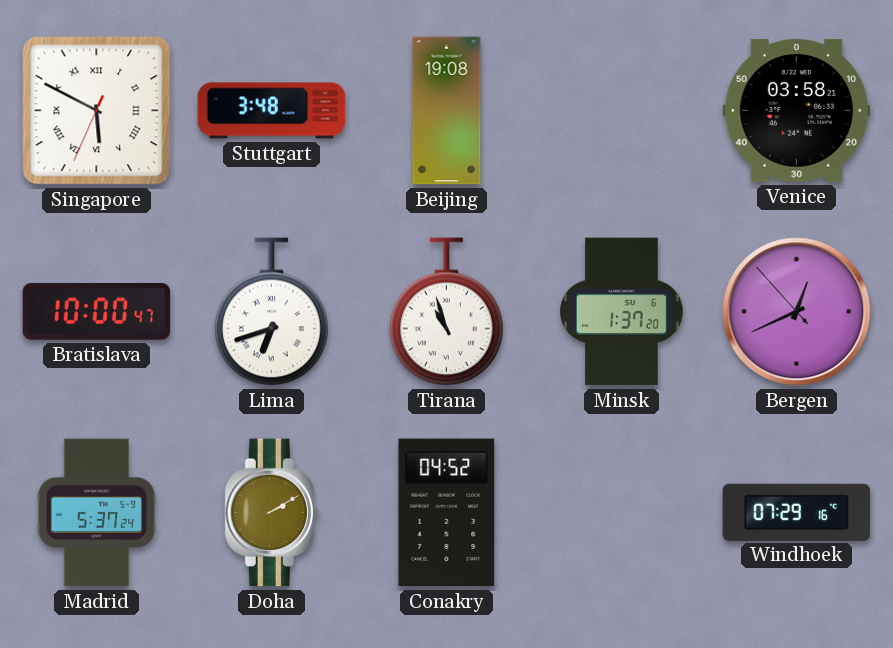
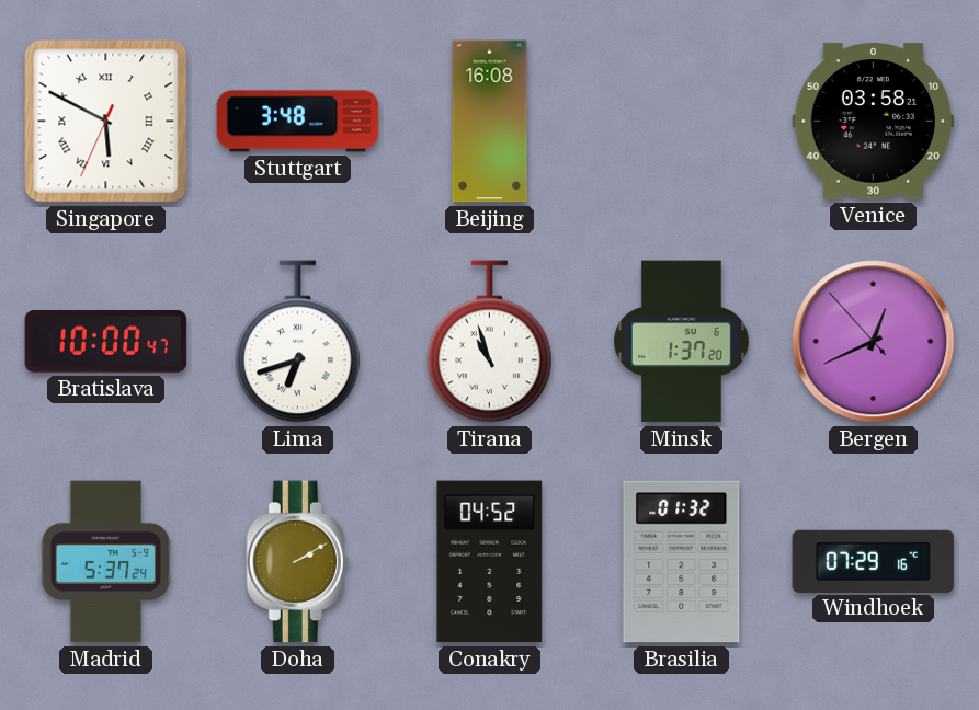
Beijing: 19:08 -> 16:08 (490, 122)
Brasilia: none -> 01:32 (682, 562)
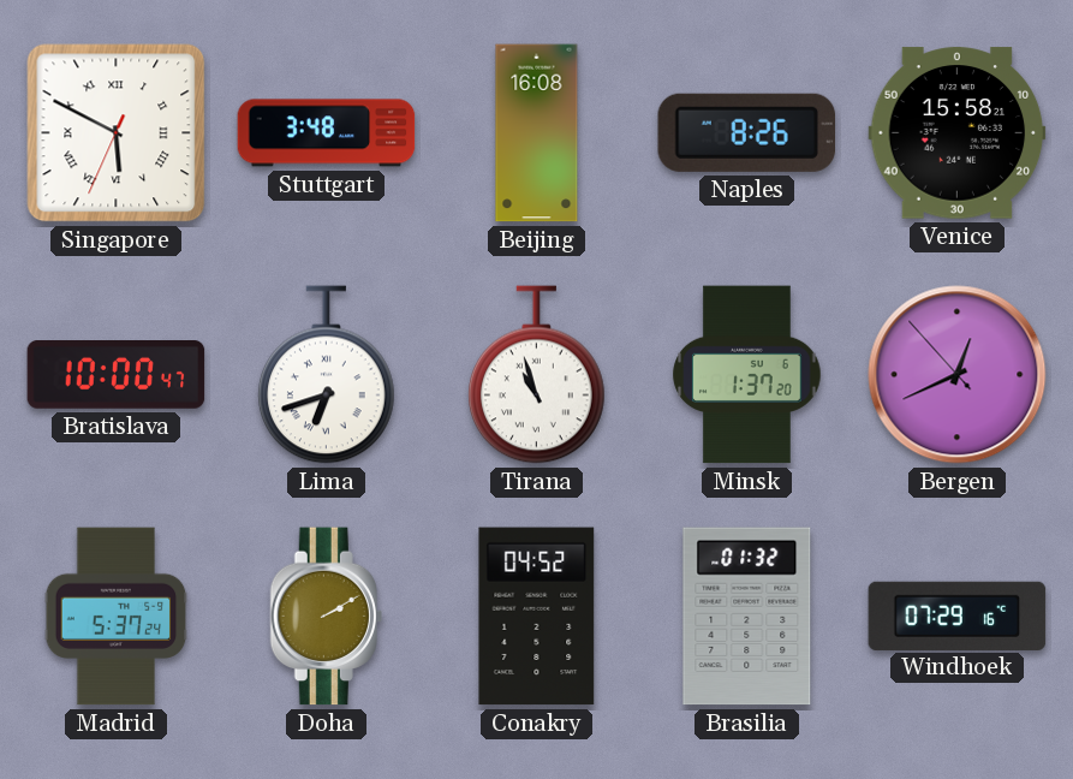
Naples: none -> 8:26 (746, 132)
Venice: 03:58 -> 15:58 (958, 133)
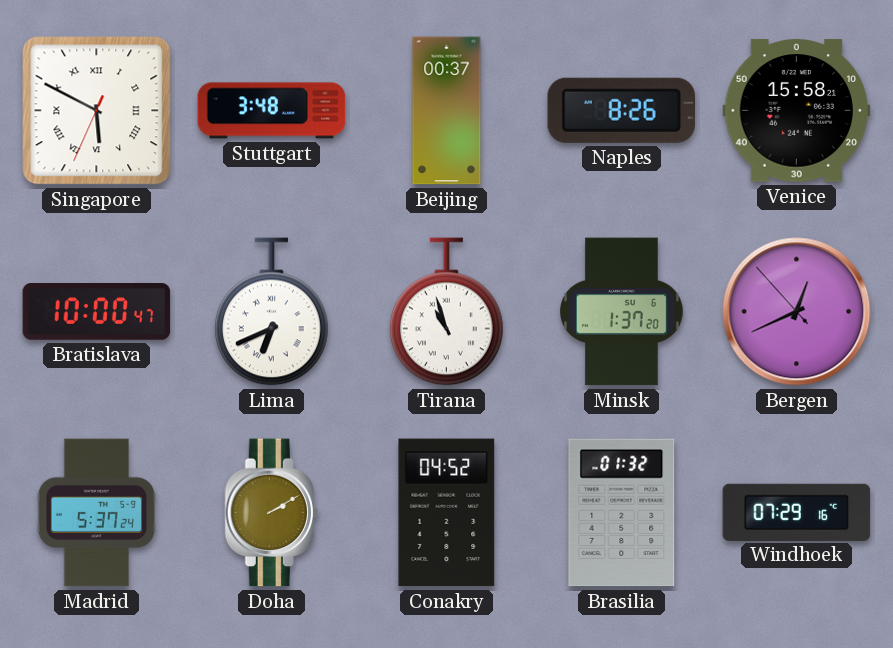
Beijing: 16:08 -> 00:37 (447, 111)
Lima: 6:42 -> 6:41 (271, 312)
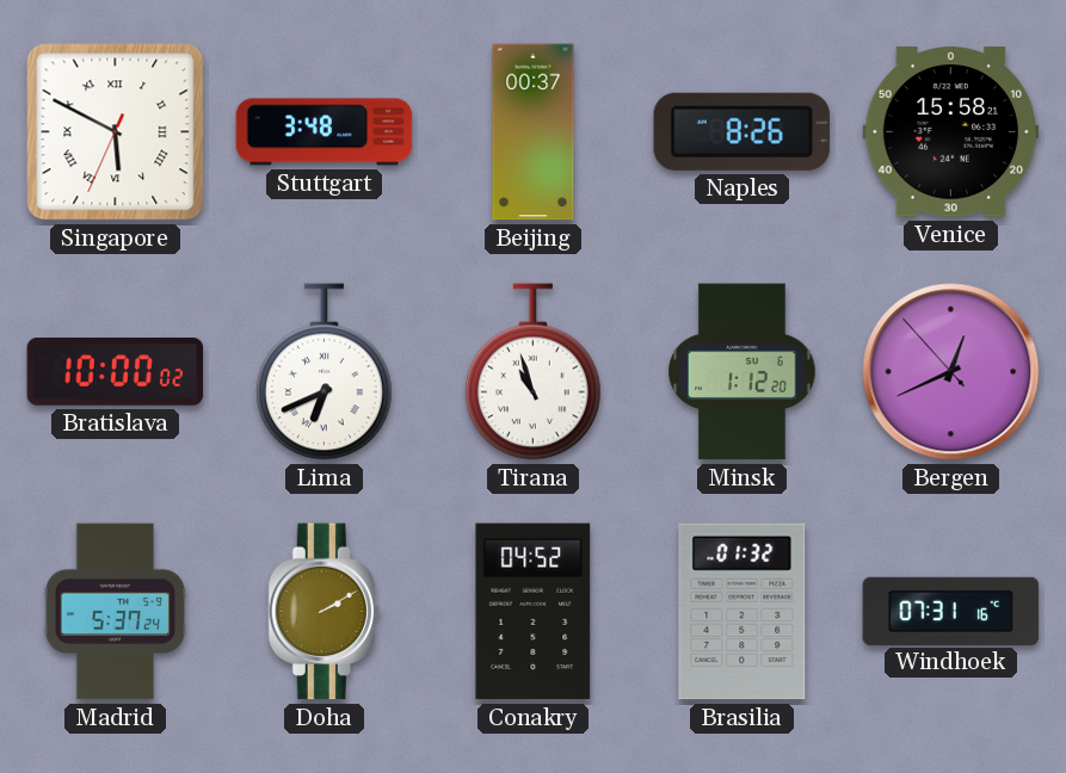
Bratislava: 10:00:47 -> 10:00:02 (116, 372)
Minsk: 1:37 -> 1:12 (742, 372)
Windhoek: 07:29 -> 07:31 (951, 611)
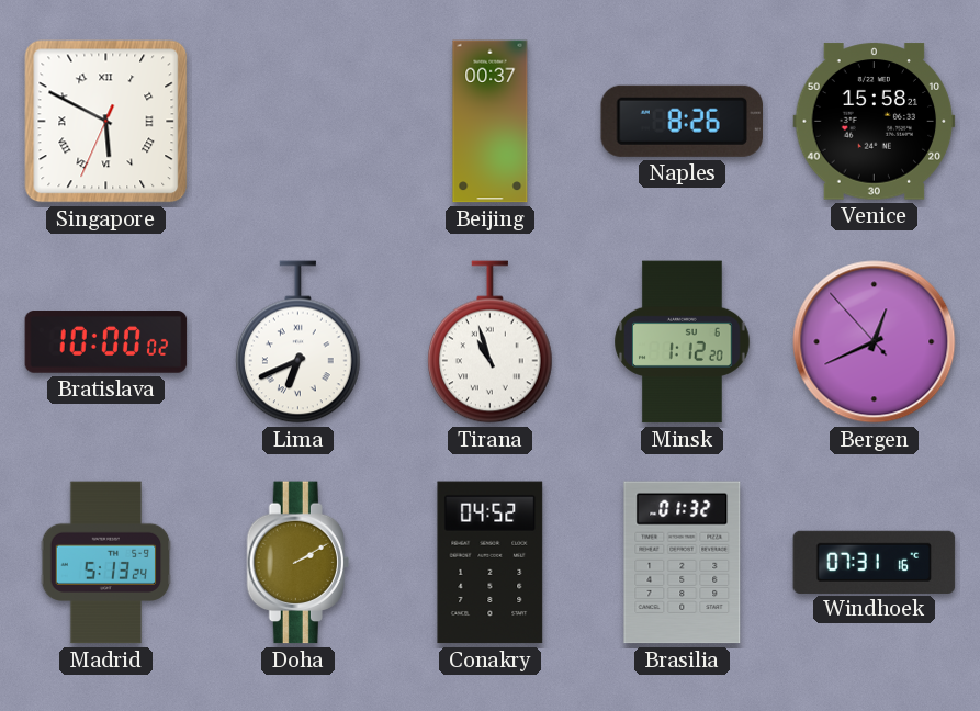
Stuttgart: 3:48 -> none (325, 132)
Madrid: 5:37 -> 5:13 (106, 563)
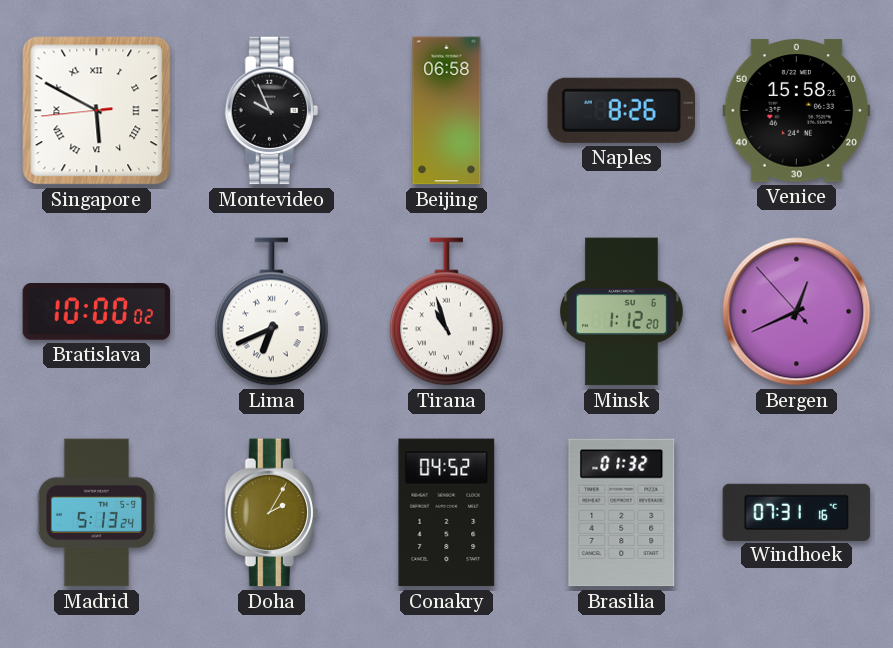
Singapore: 5:49:34 -> 5:49:44 (97, 111)
Montevideo: none -> 9:56 (271, 111)
Beijing: 00:37 -> 06:58 (447, 111)
Doha: 2:10 -> 2:05 (271, 513)
